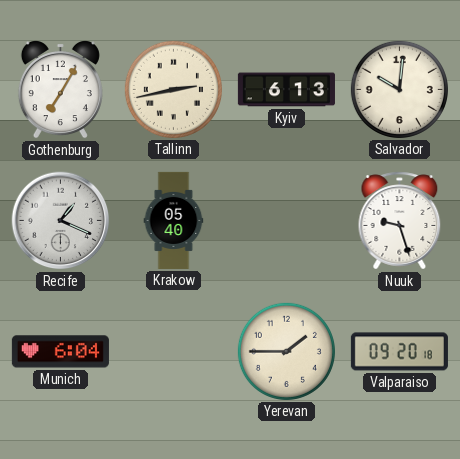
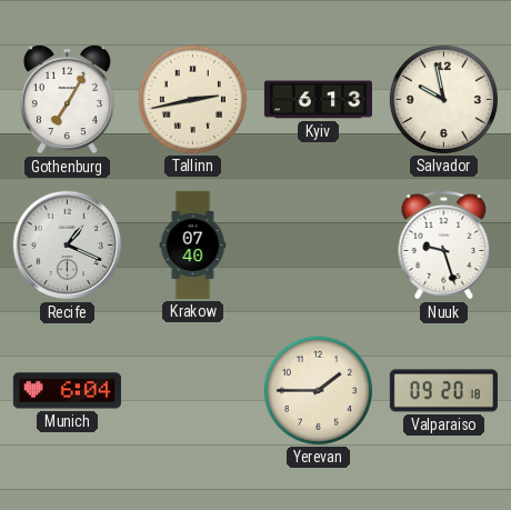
Salvador: 10:01 -> 9:58 (443, 99)
Krakow: 05:40 -> 07:40 (193, 244)
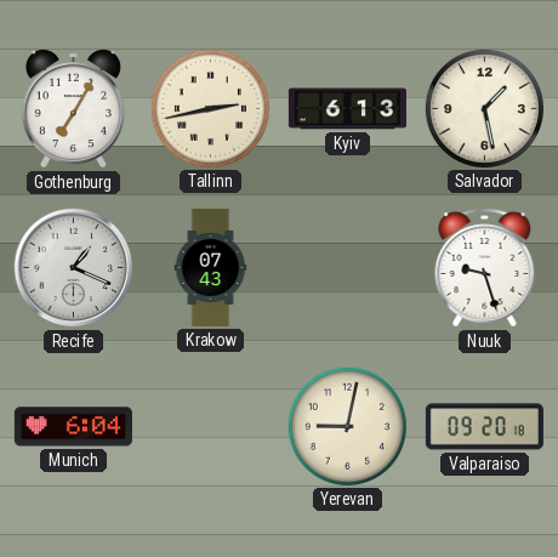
Salvador: 9:58 -> 1:28 (484, 108)
Krakow: 07:40 -> 07:43 (211, 267)
Yerevan: 1:45 -> 9:02 (347, 426)
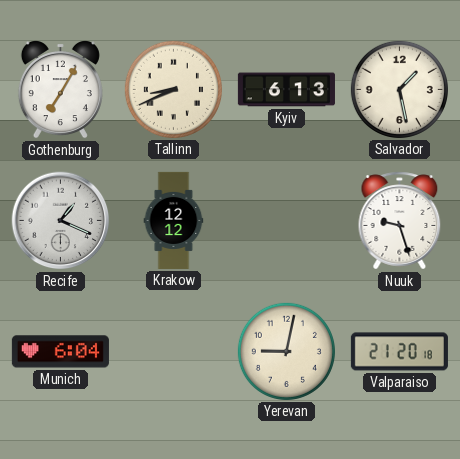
Tallinn: 2:43 -> 8:41 (173, 89)
Krakow: 07:43 -> 12:12 (174, 220)
Valparaiso: 09:20 -> 21:20 (399, 352)
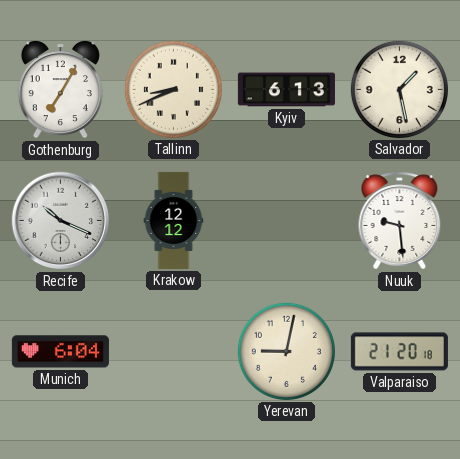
Recife: 1:19 -> 10:19 (61, 221)
Nuuk: 9:27 -> 9:29 (400, 221)
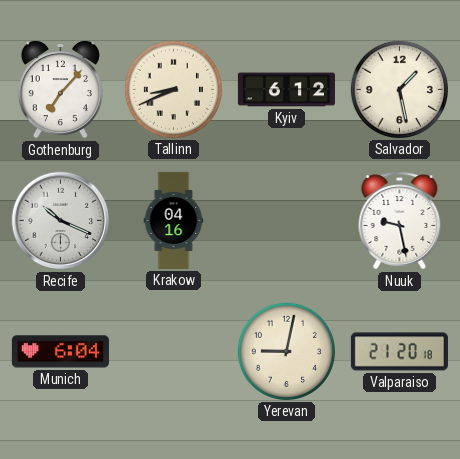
Gothenburg: 7:05 -> 7:07 (60, 89)
Kyiv: 6:13 -> 6:12 (286, 90)
Krakow: 12:12 -> 04:16 (174, 220)
Nuuk: 9:29 -> 9:28 (400, 221)
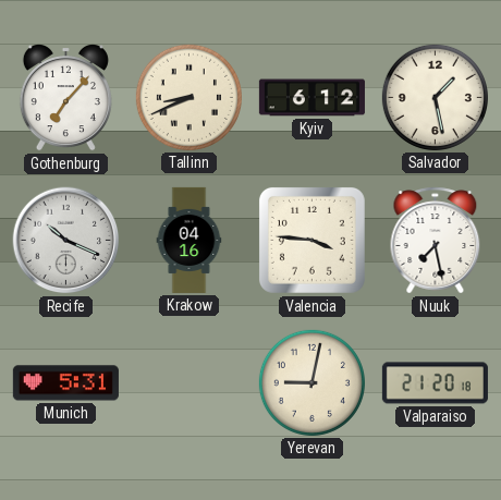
Valencia: none -> 3:46 (311, 240)
Nuuk: 9:28 -> 7:28 (436, 241)
Munich: 6:04 -> 5:31 (65, 383)
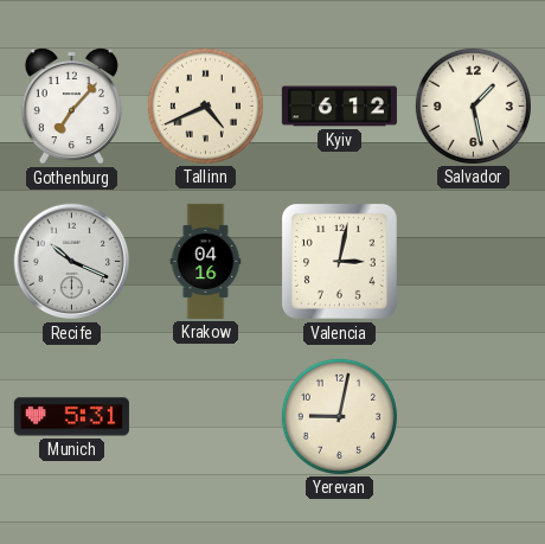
Tallinn: 8:41 -> 4:41 (205, 105)
Valencia: 3:46 -> 3:02 (339, 261)
Nuuk: 7:28 -> none (436, 241)
Valparaiso: 21:20 -> none (435, 383)
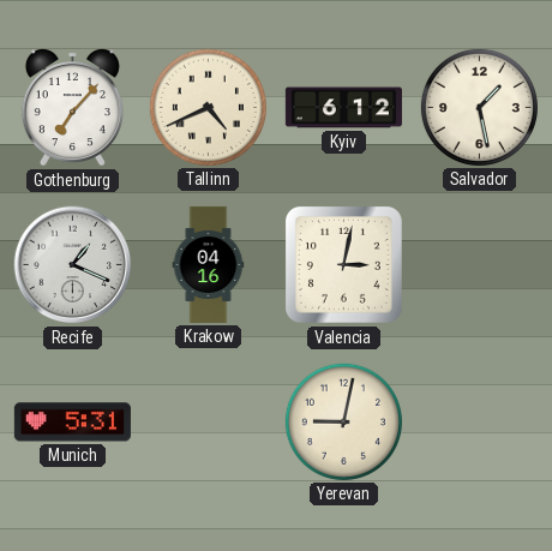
Recife: 10:19 -> 1:19 (73, 265)
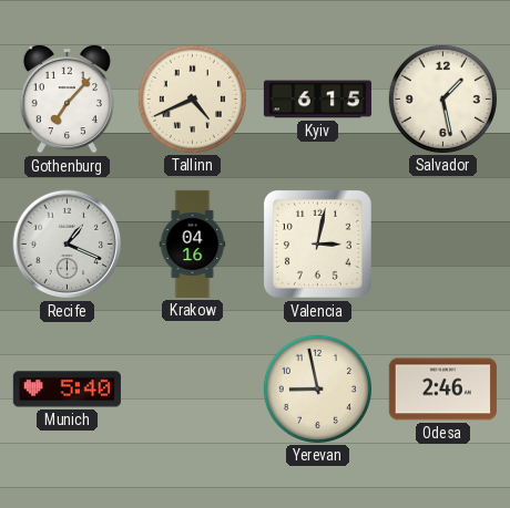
Kyiv: 6:12 -> 6:15 (317, 100)
Munich: 5:31 -> 5:40 (67, 390)
Yerevan: 9:02 -> 8:58 (317, 388)
Odesa: none -> 2:46 (442, 390)
